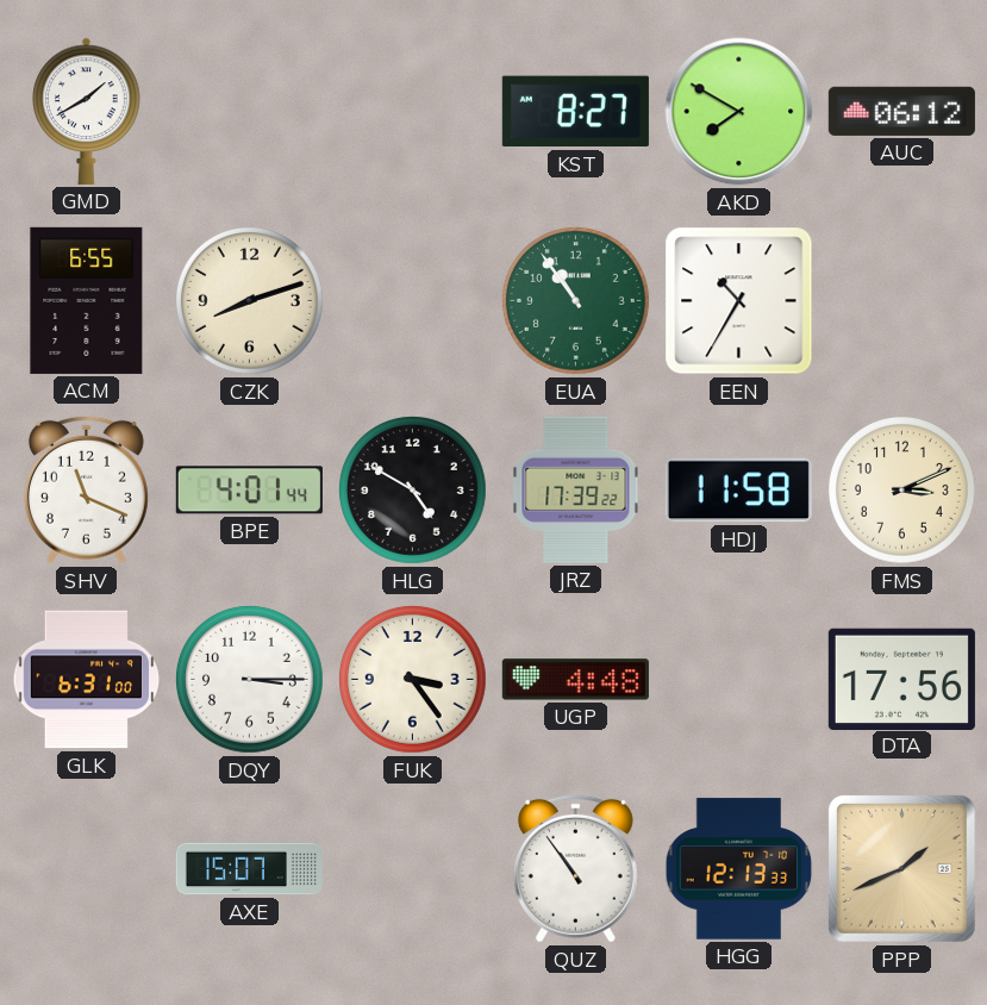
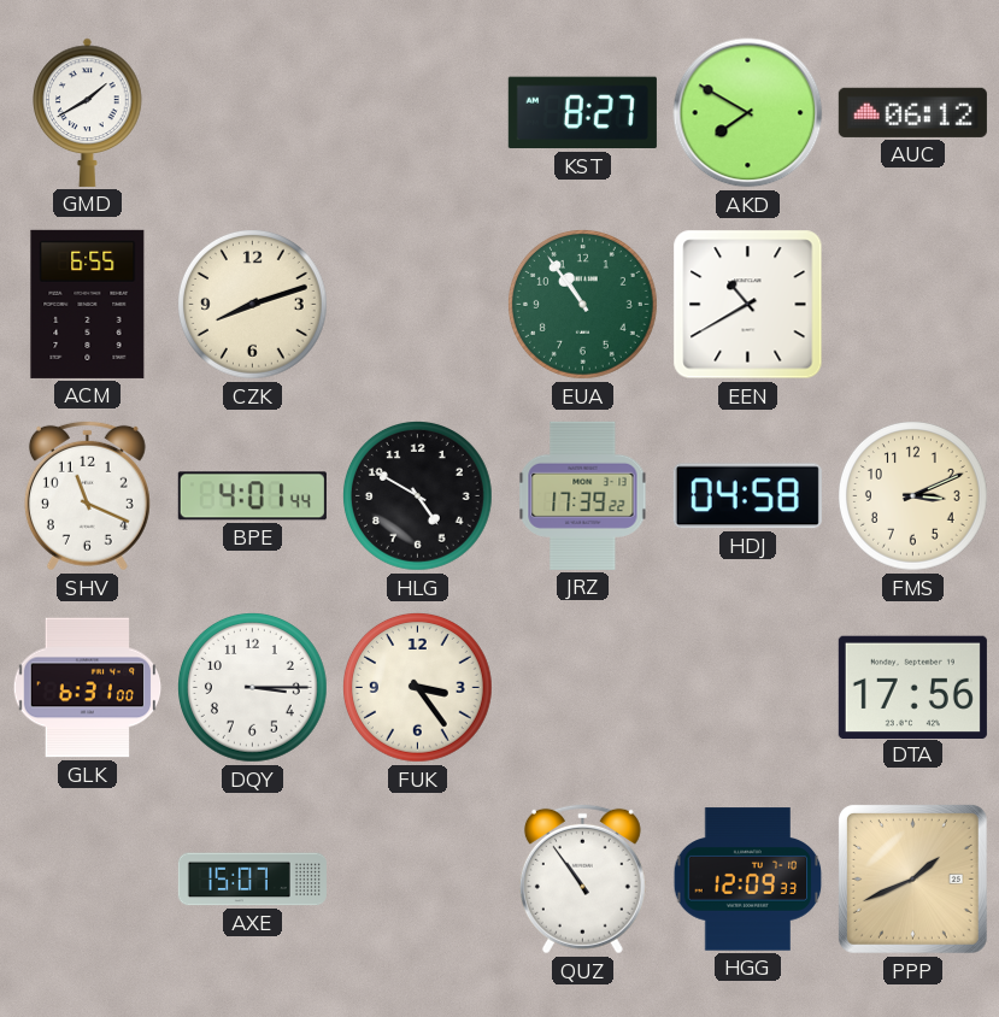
EEN: 10:35 -> 10:40 (748, 305)
HDJ: 11:58 -> 04:58 (747, 496)
UGP: 4:48 -> none (575, 680)
HGG: 12:13 -> 12:09 (748, 880)
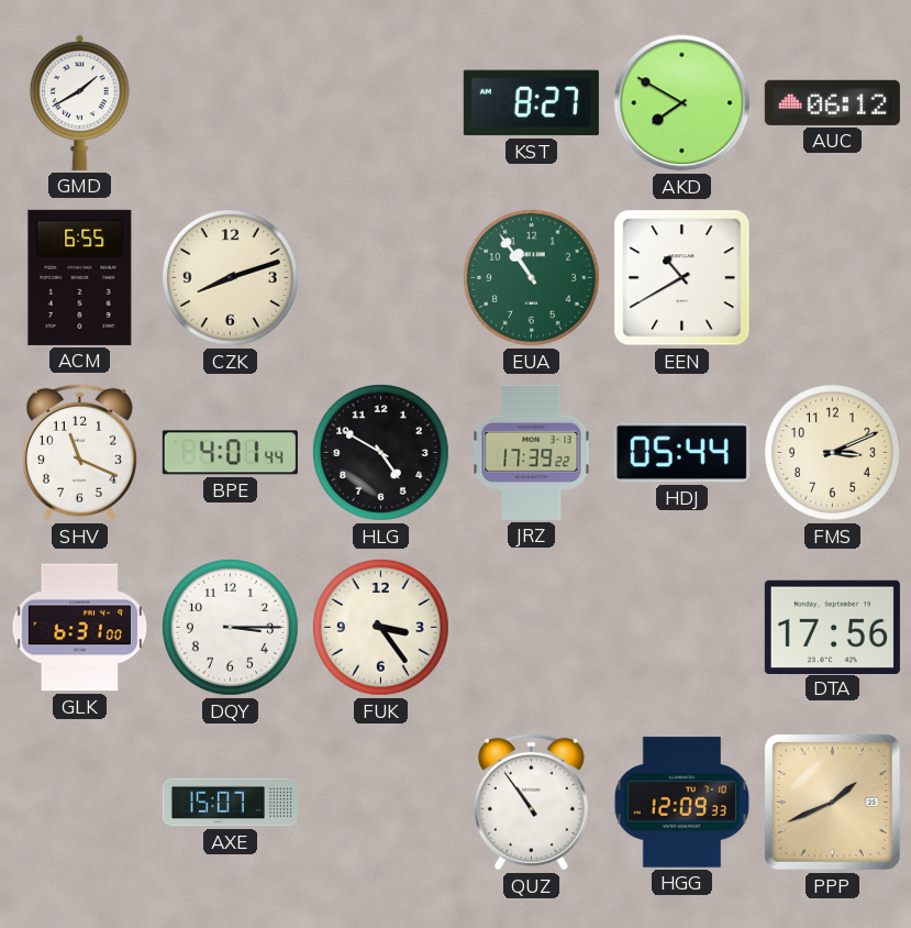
HDJ: 04:58 -> 05:44 (681, 453)
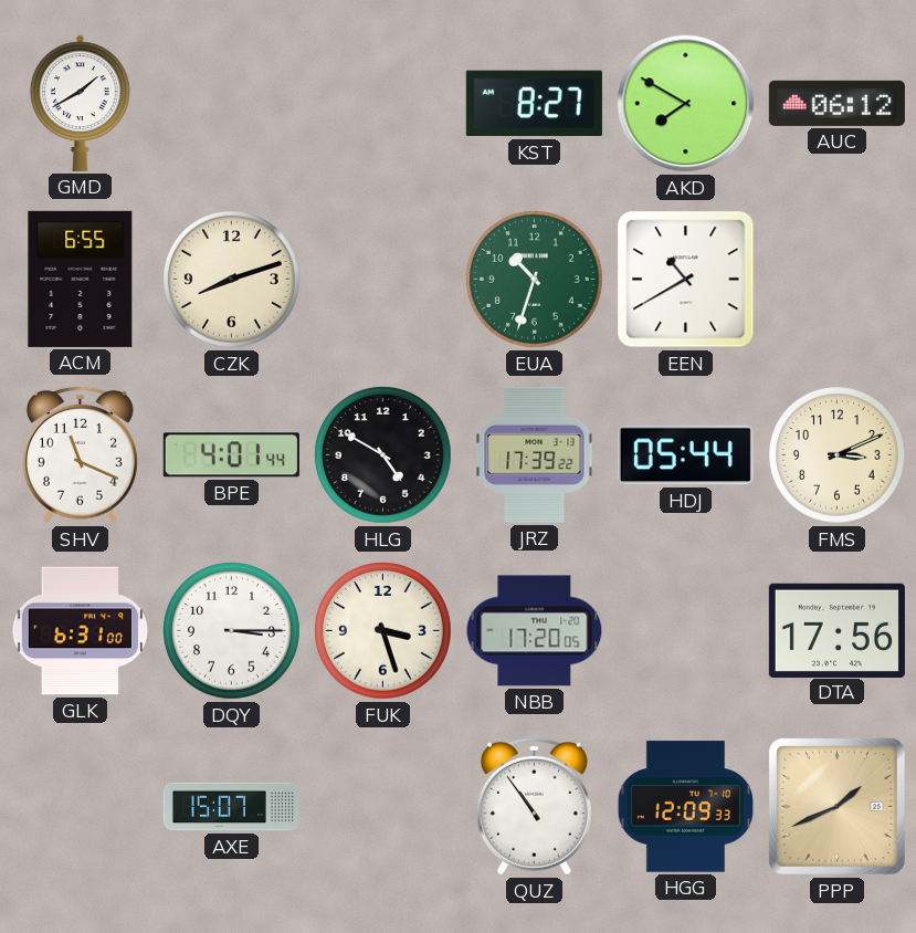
EUA: 10:54 -> 10:33 (535, 280)
FUK: 3:24 -> 3:27 (383, 631)
NBB: none -> 17:20 (535, 631)
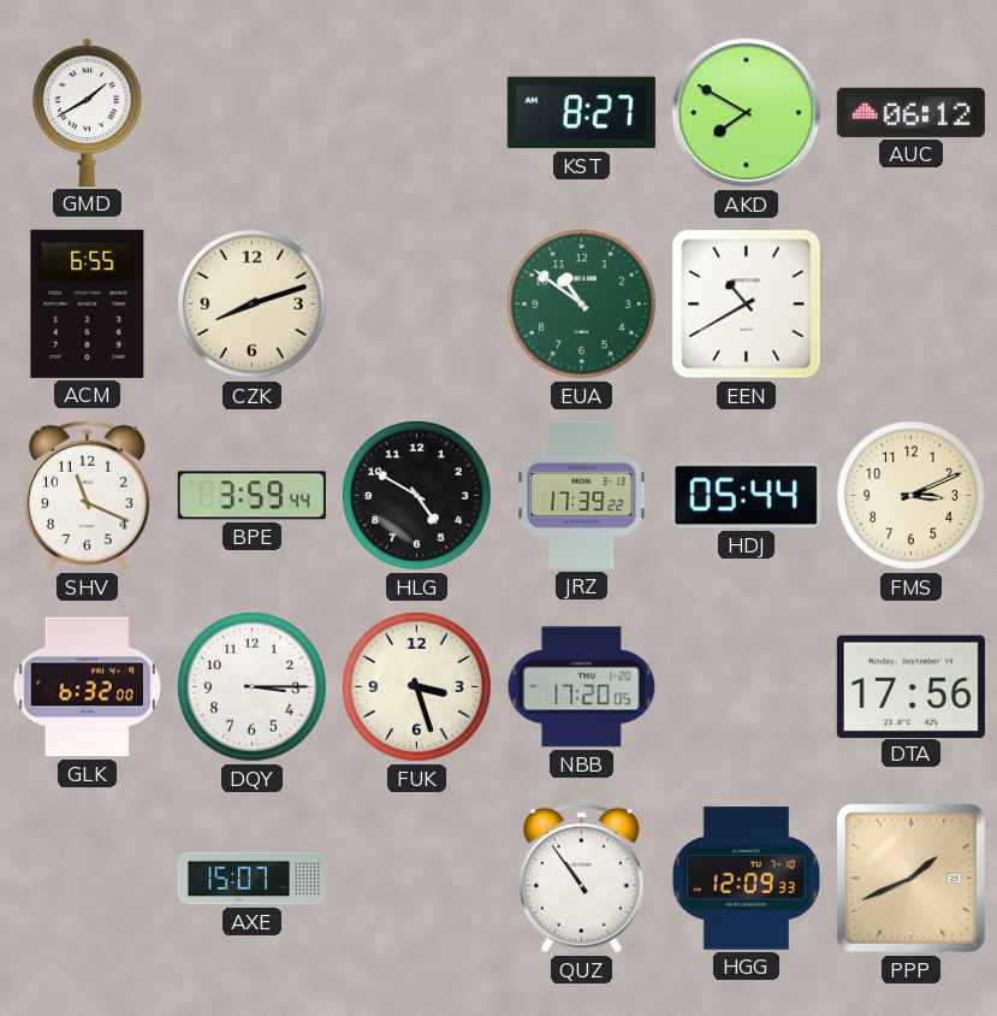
EUA: 10:33 -> 10:51 (582, 305)
BPE: 4:01 -> 3:59 (251, 496)
GLK: 6:31 -> 6:32 (88, 687)
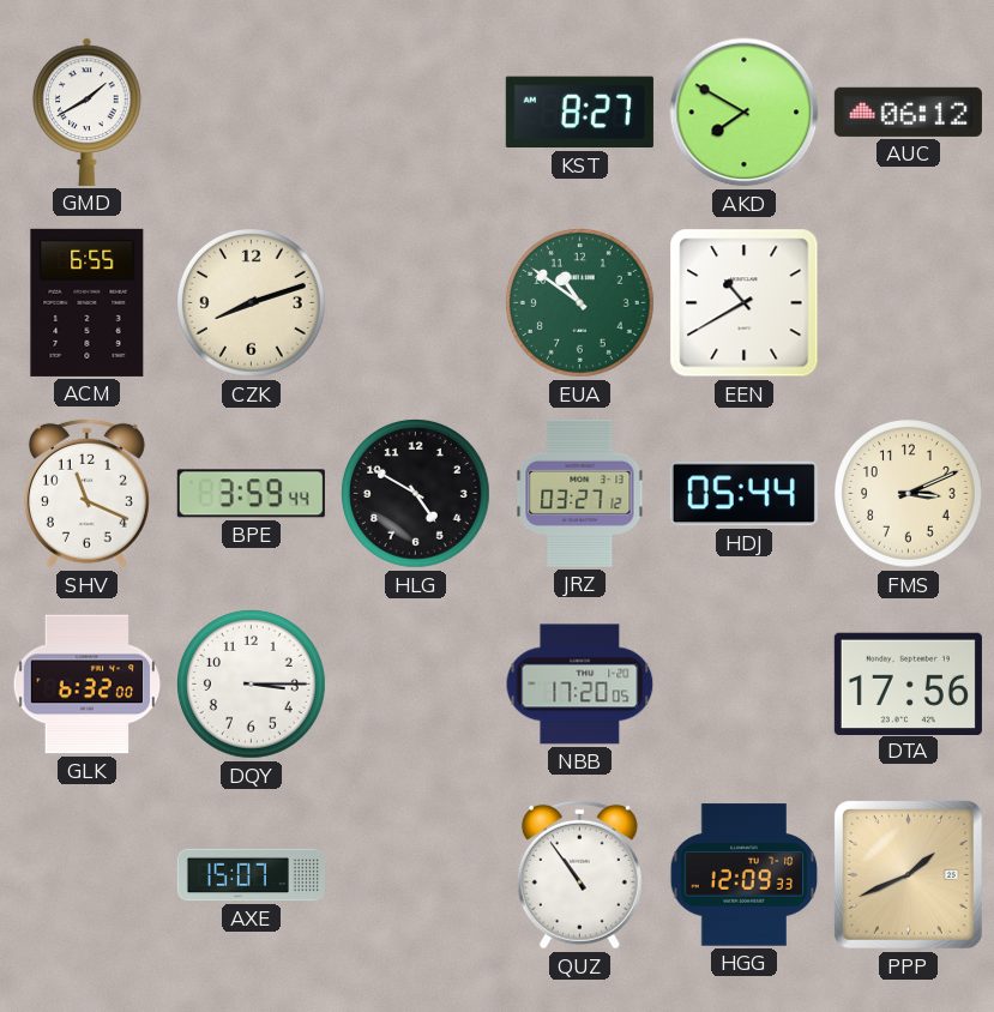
JRZ: 17:39 -> 03:27 (580, 493)
FUK: 3:27 -> none (417, 687)
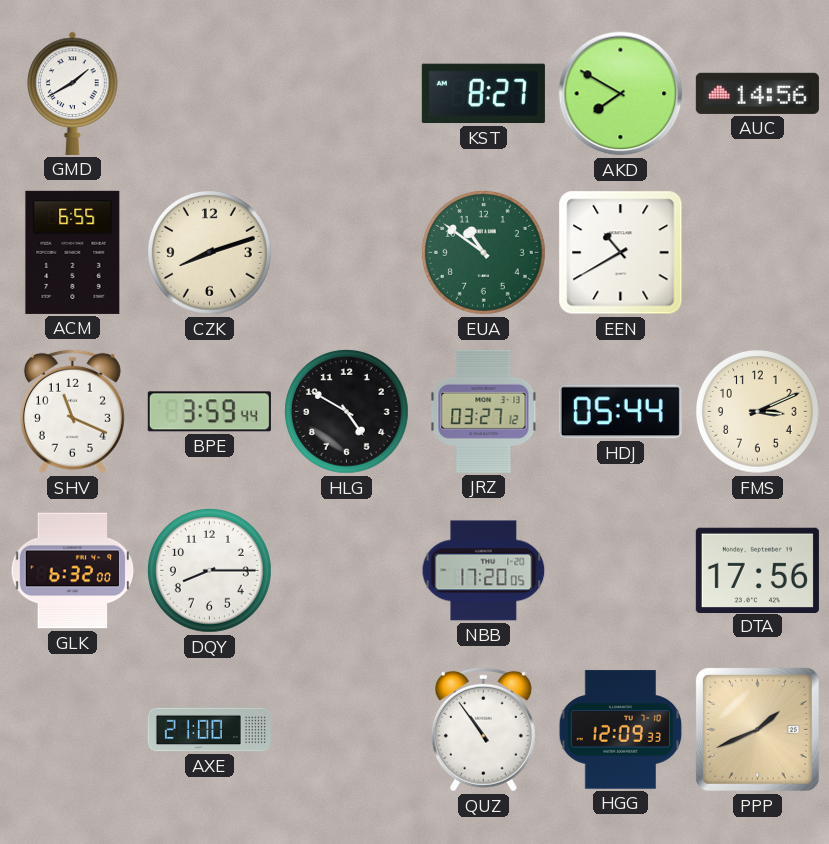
AUC: 06:12 -> 14:56 (757, 93)
DQY: 3:15 -> 8:15 (210, 571)
AXE: 15:07 -> 21:00 (209, 730)
